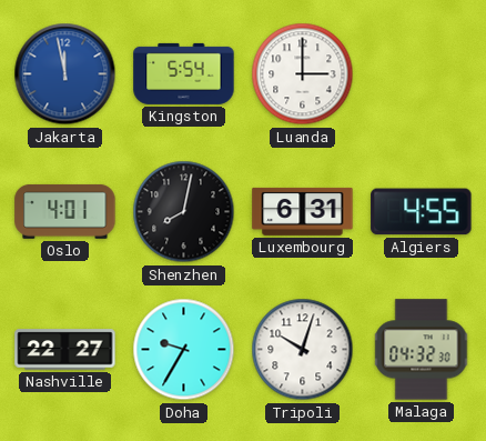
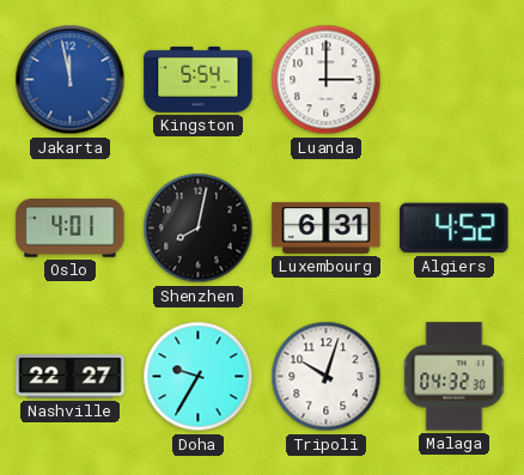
Algiers: 4:55 -> 4:52 (455, 229)
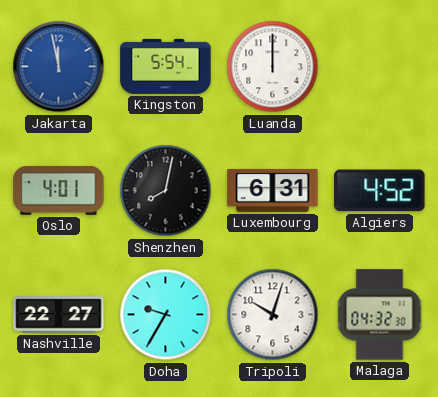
Luanda: 3:00 -> 12:00 (273, 67)
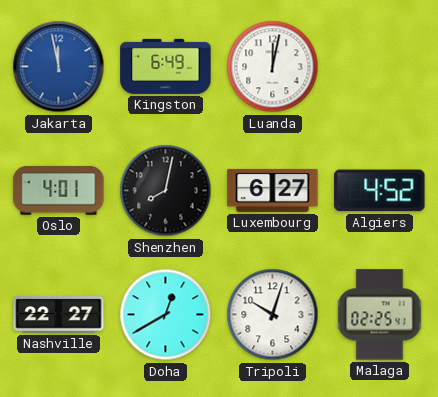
Kingston: 5:54 -> 6:49 (166, 66)
Luanda: 12:00 -> 12:02 (273, 67)
Luxembourg: 6:31 -> 6:27 (273, 190)
Doha: 9:35 -> 12:40 (166, 315)
Malaga: 04:32 -> 02:25 (380, 315)
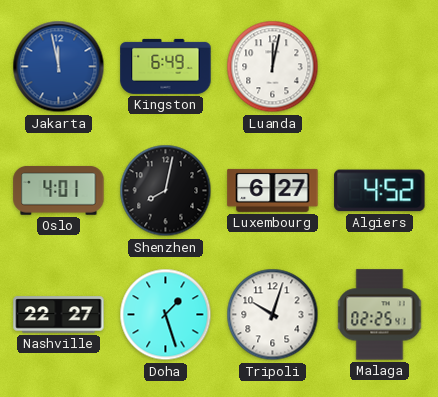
Doha: 12:40 -> 1:27 (166, 315)
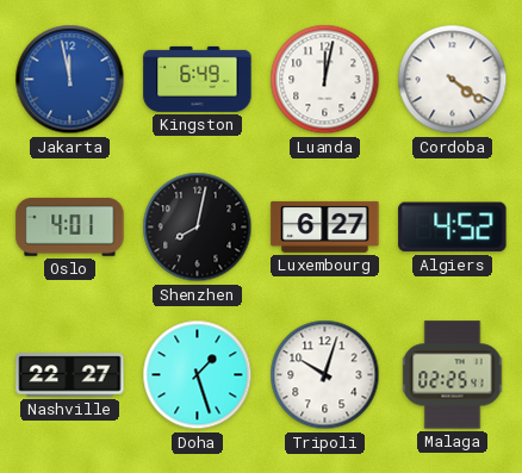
Cordoba: none -> 4:21 (453, 80)
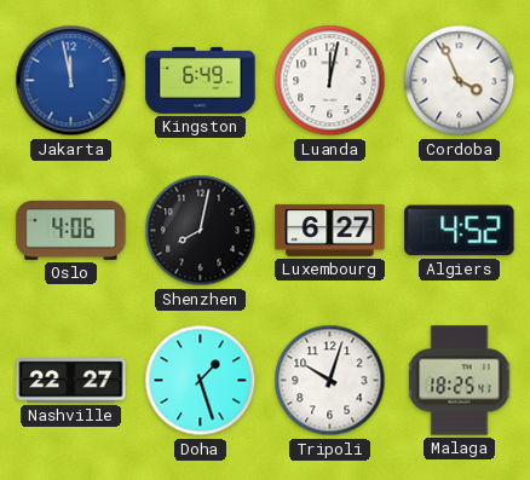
Cordoba: 4:21 -> 3:56 (460, 81)
Oslo: 4:01 -> 4:06 (71, 230)
Malaga: 02:25 -> 18:25 (460, 381)
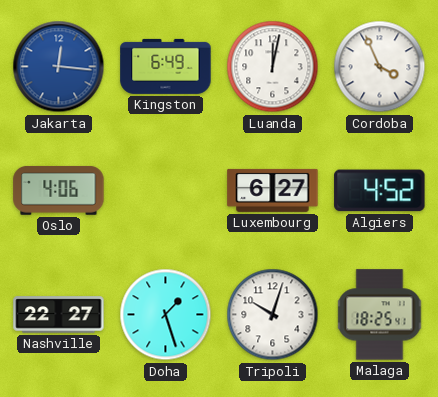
Jakarta: 11:58 -> 12:16 (59, 67)
Shenzhen: 8:02 -> none (201, 231)
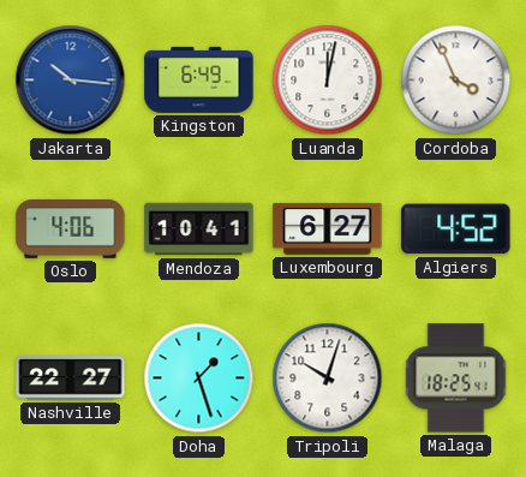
Jakarta: 12:16 -> 10:16 (71, 81)
Mendoza: none -> 10:41 (199, 229)
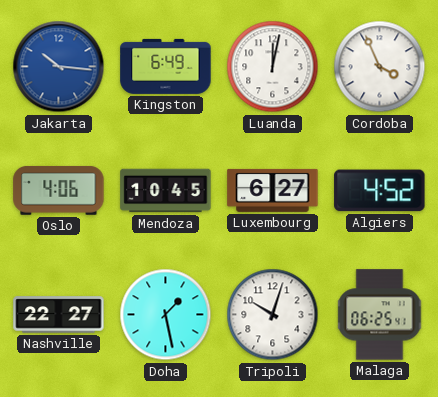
Mendoza: 10:41 -> 10:45 (166, 191)
Doha: 1:27 -> 1:28 (166, 315)
Malaga: 18:25 -> 06:25 (380, 315)
